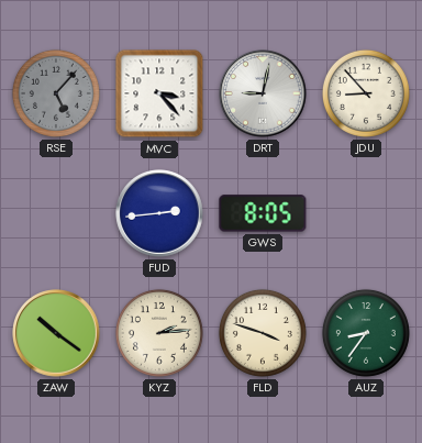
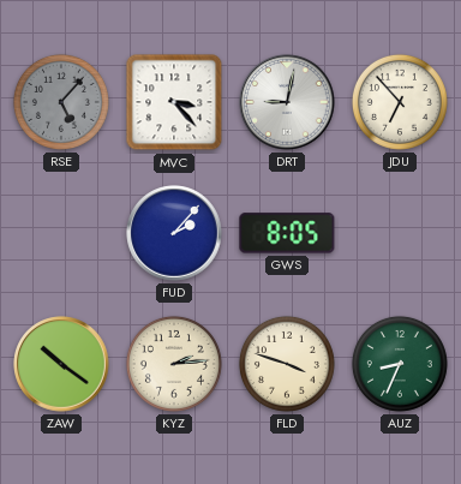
JDU: 8:53 -> 6:53 (400, 102)
FUD: 2:44 -> 2:07 (174, 233)
AUZ: 8:36 -> 8:34 (400, 364)
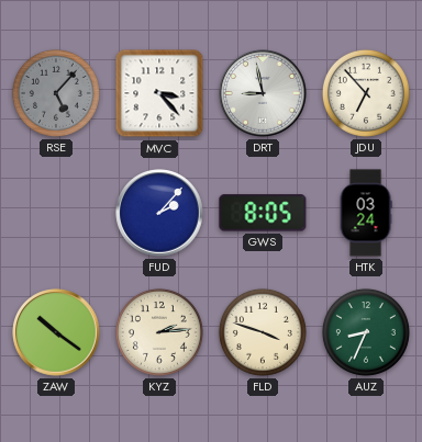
DRT: 9:02 -> 8:58 (263, 93)
HTK: none -> 03:24 (366, 213)
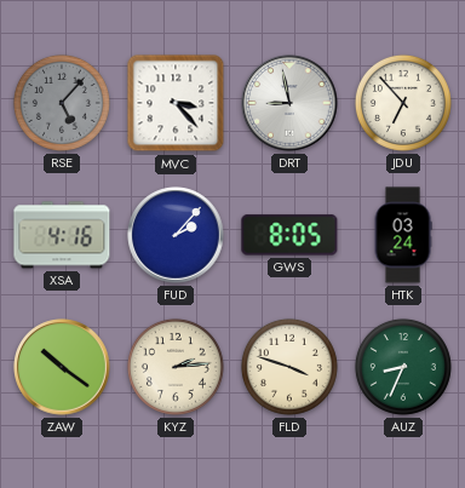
XSA: none -> 4:16 (62, 235)
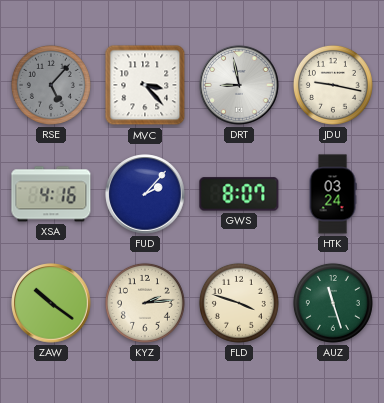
JDU: 6:53 -> 9:17 (333, 85)
GWS: 8:05 -> 8:07 (239, 194)
AUZ: 8:34 -> 11:27 (333, 303)
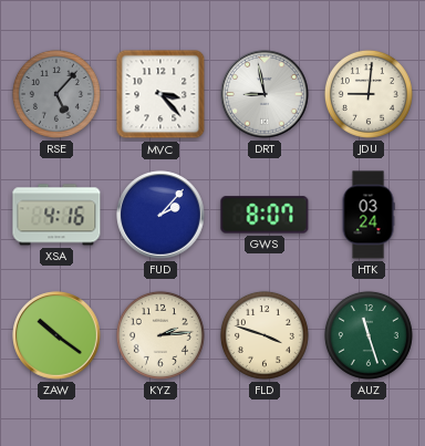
JDU: 9:17 -> 9:01 (369, 94)
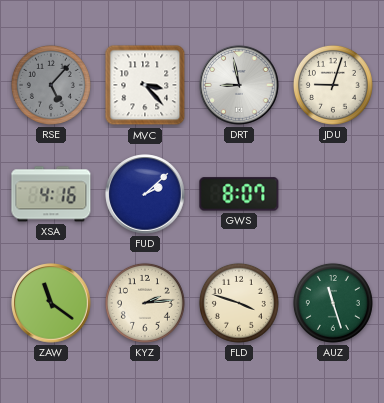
JDU: 9:01 -> 9:03 (333, 85)
FUD: 2:07 -> 2:08 (145, 194)
HTK: 03:24 -> none (369, 215)
ZAW: 10:21 -> 11:21 (51, 303)
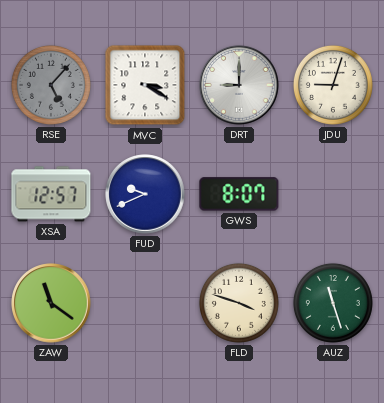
MVC: 3:23 -> 3:20 (145, 85)
DRT: 8:58 -> 9:00 (239, 85)
XSA: 4:16 -> 12:57 (51, 194)
FUD: 2:08 -> 9:41 (145, 194)
KYZ: 2:14 -> none (145, 303)
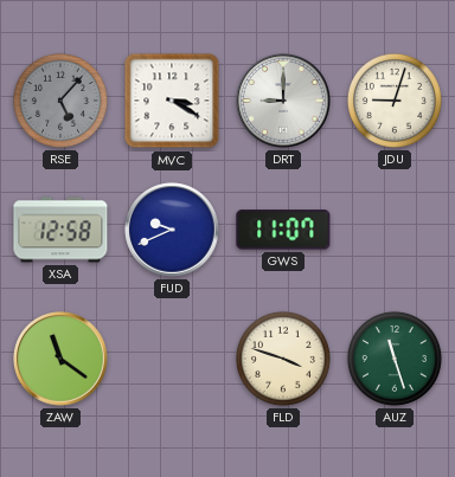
XSA: 12:57 -> 12:58 (60, 230)
GWS: 8:07 -> 11:07 (283, 230)
